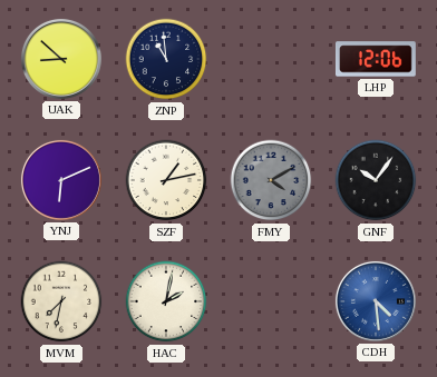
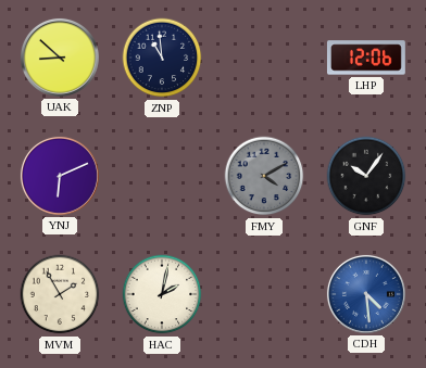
SZF: 1:13 -> none (166, 180)
MVM: 7:32 -> 1:55 (60, 294)
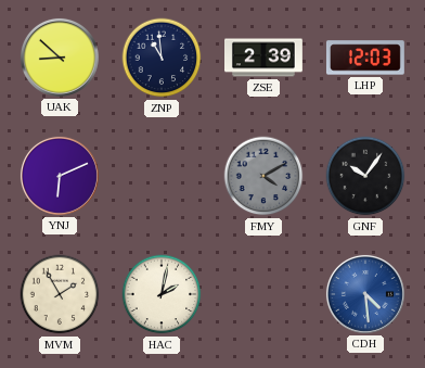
ZSE: none -> 2:39 (265, 58)
LHP: 12:06 -> 12:03 (365, 58)
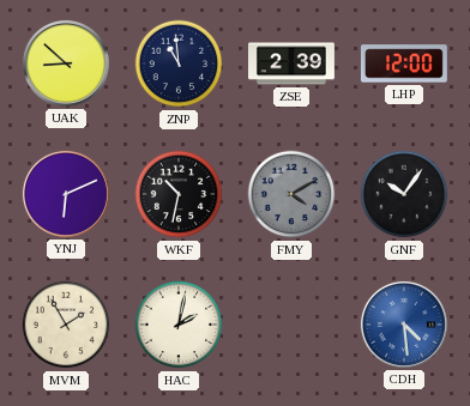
LHP: 12:03 -> 12:00 (404, 63)
WKF: none -> 10:32 (179, 194)
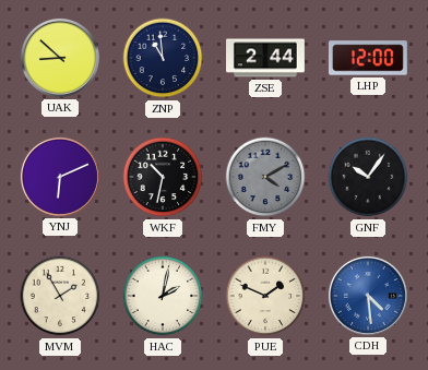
ZSE: 2:39 -> 2:44 (266, 58)
PUE: none -> 1:49 (265, 296)
